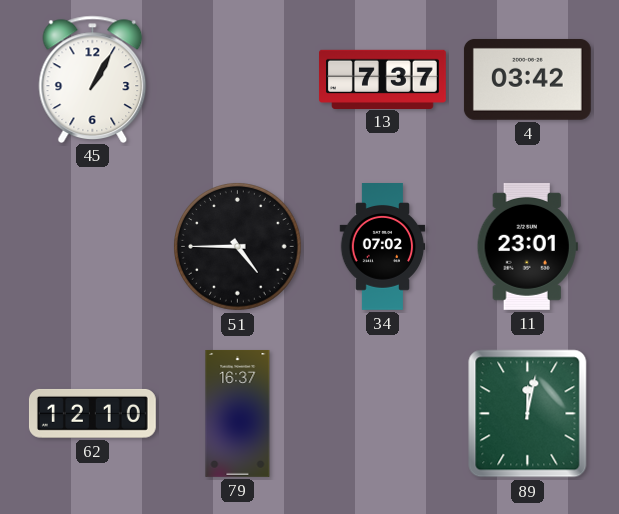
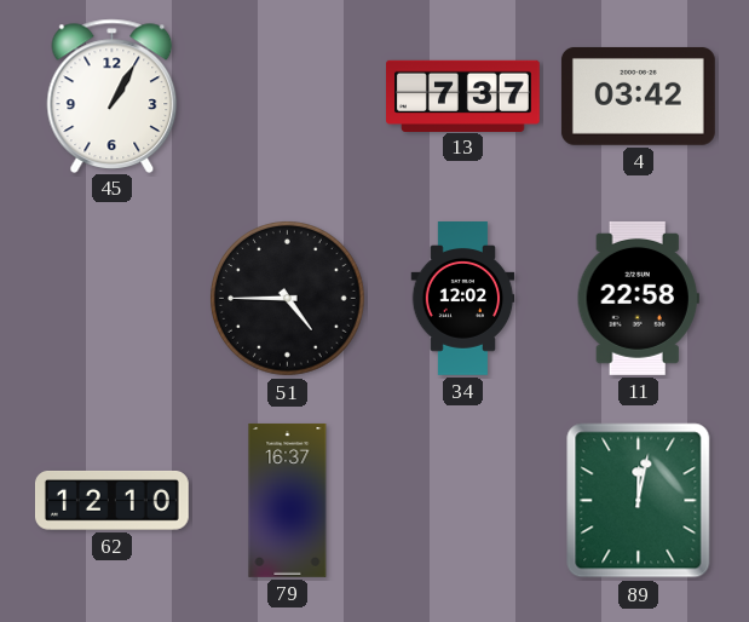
34: 07:02 -> 12:02 (463, 299)
11: 23:01 -> 22:58 (638, 298)
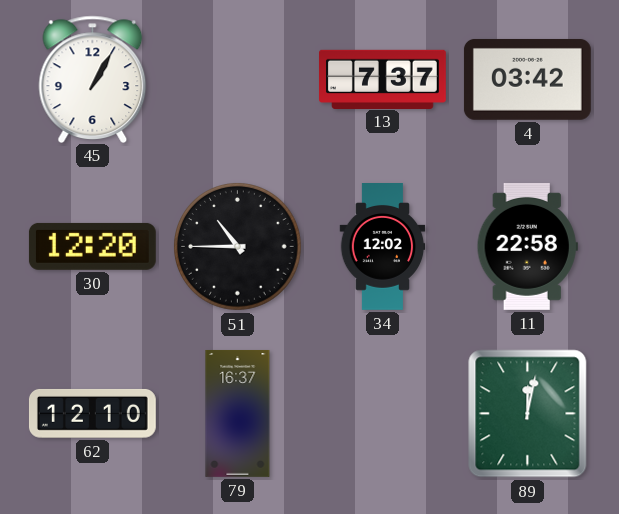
30: none -> 12:20 (92, 246)
51: 4:45 -> 10:45 (238, 247)
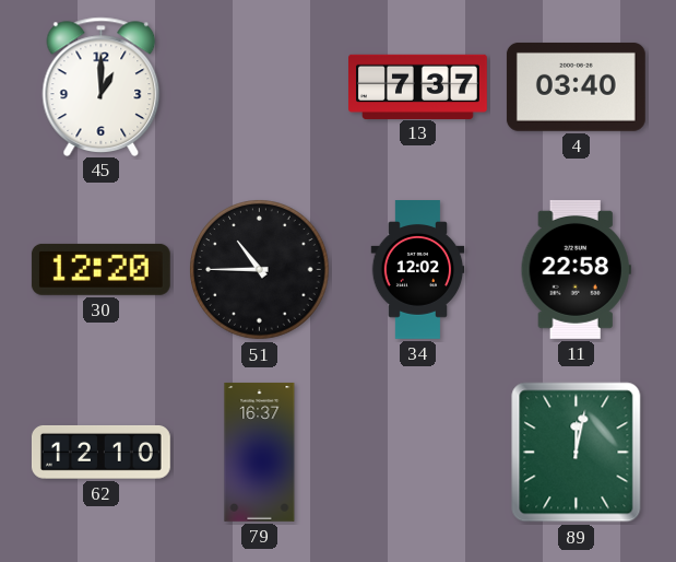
45: 1:05 -> 1:00 (102, 86)
4: 03:42 -> 03:40 (576, 86)
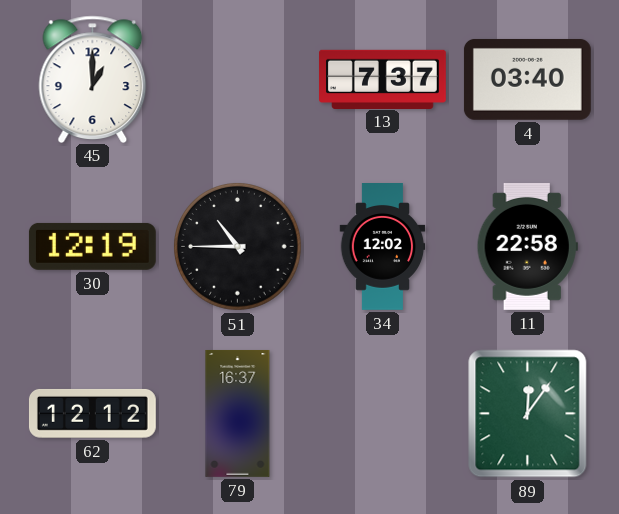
30: 12:20 -> 12:19 (92, 246)
62: 12:10 -> 12:12 (92, 413)
89: 12:02 -> 12:06 (528, 414)
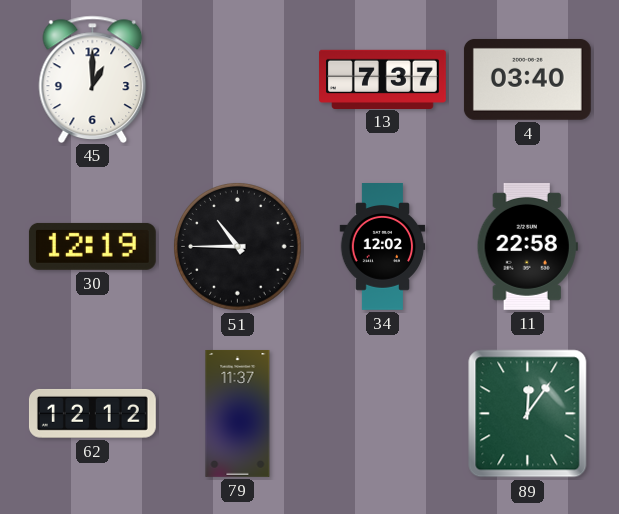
79: 16:37 -> 11:37 (238, 413)
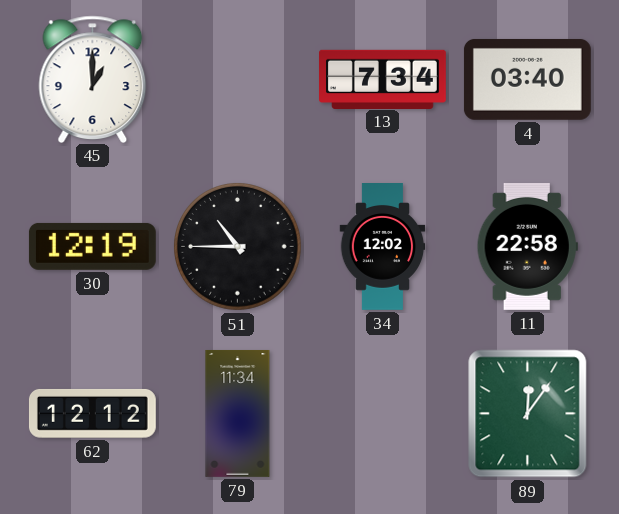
13: 7:37 -> 7:34 (383, 79)
79: 11:37 -> 11:34 (238, 413)
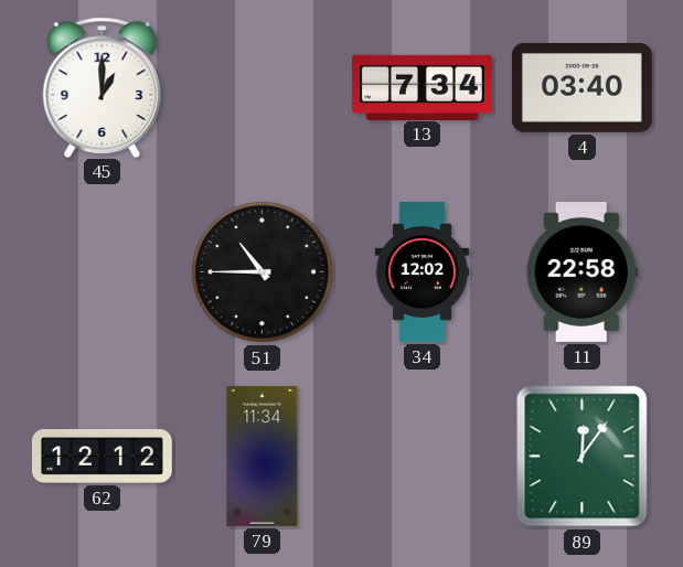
30: 12:19 -> none (92, 246)
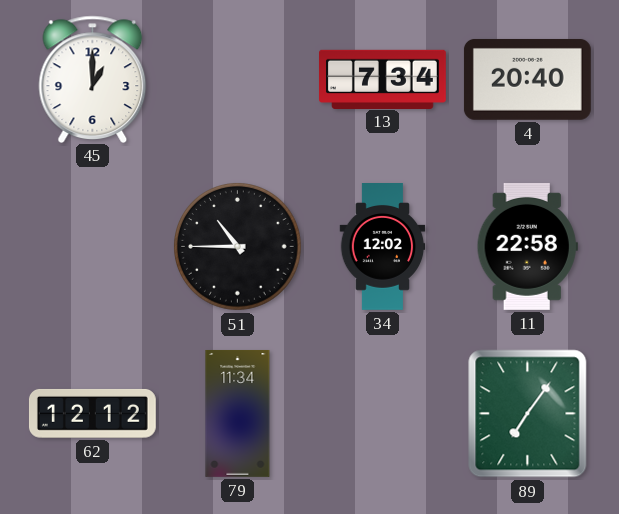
4: 03:40 -> 20:40 (527, 79)
89: 12:06 -> 7:06 (528, 414)
